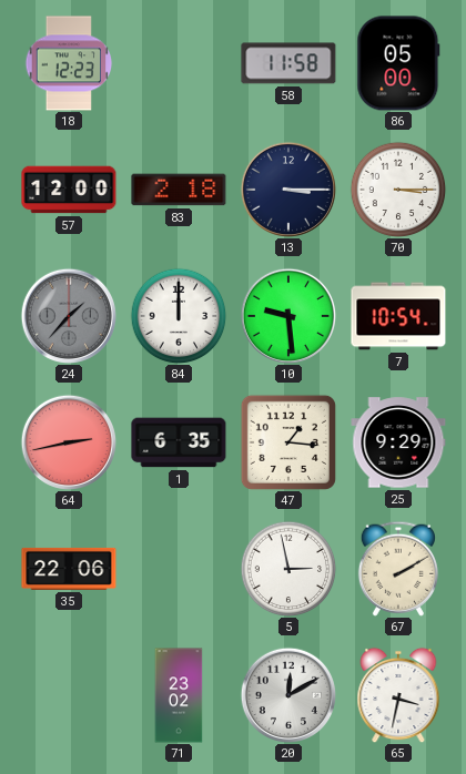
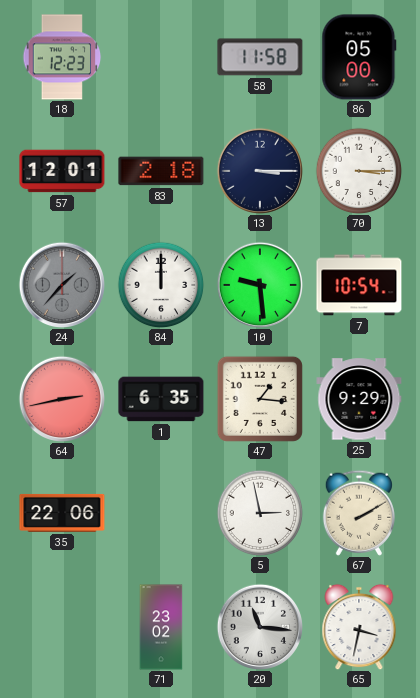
57: 12:00 -> 12:01 (62, 171)
20: 12:10 -> 11:16 (259, 626)
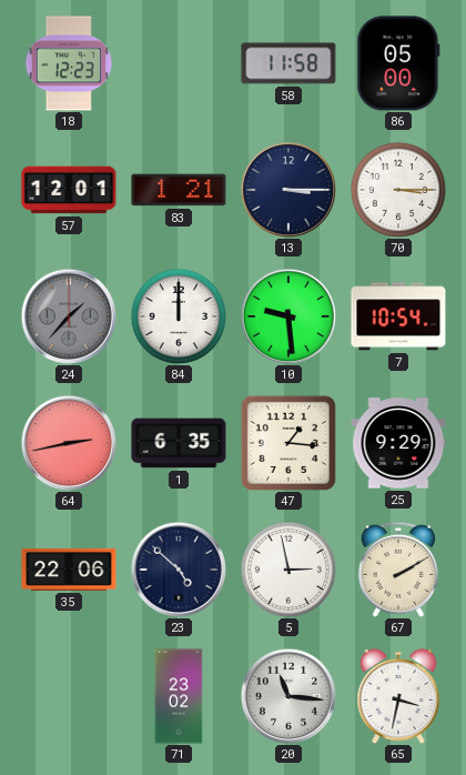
83: 2:18 -> 1:21 (179, 190)
23: none -> 4:52 (178, 568)
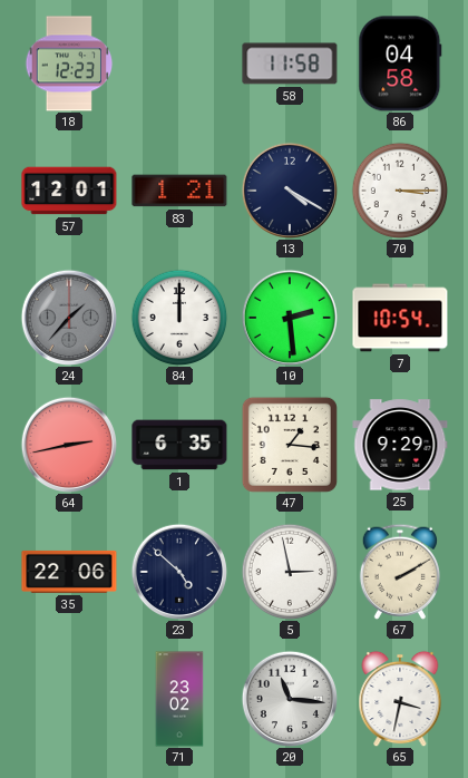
86: 05:00 -> 04:58 (400, 64)
13: 3:15 -> 4:20 (289, 189)
10: 9:29 -> 2:29 (289, 317)
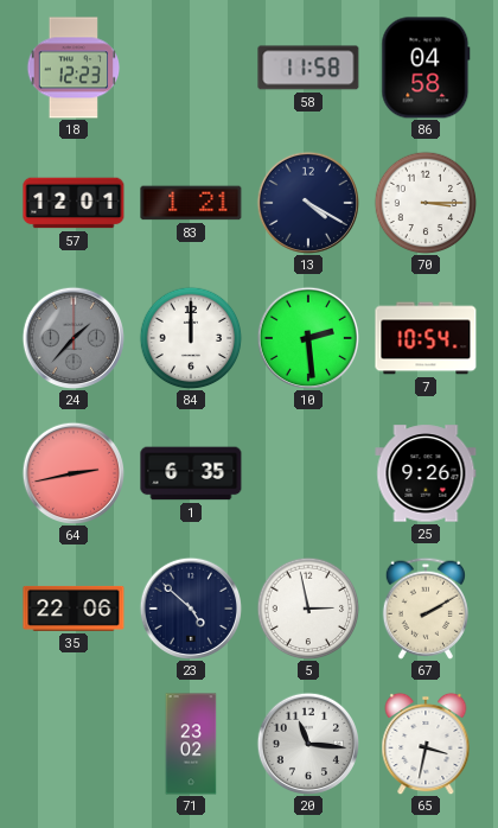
47: 1:16 -> none (290, 445)
25: 9:29 -> 9:26 (426, 473)
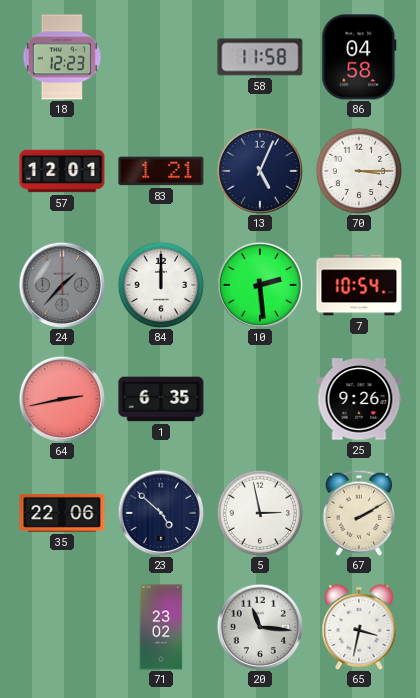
13: 4:20 -> 5:04 (259, 170)
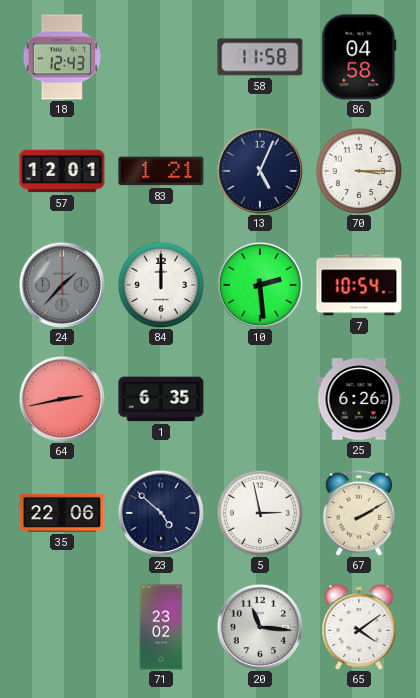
18: 12:23 -> 12:43 (62, 57)
25: 9:26 -> 6:26 (359, 399)
65: 3:32 -> 4:09 (359, 627)
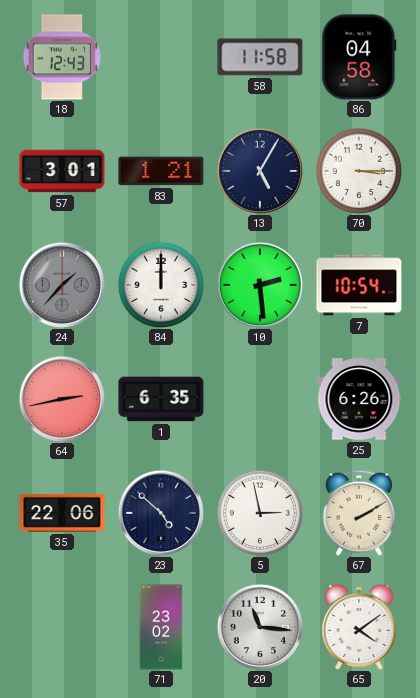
57: 12:01 -> 3:01 (62, 171)
13: 5:04 -> 5:05 (259, 170)
